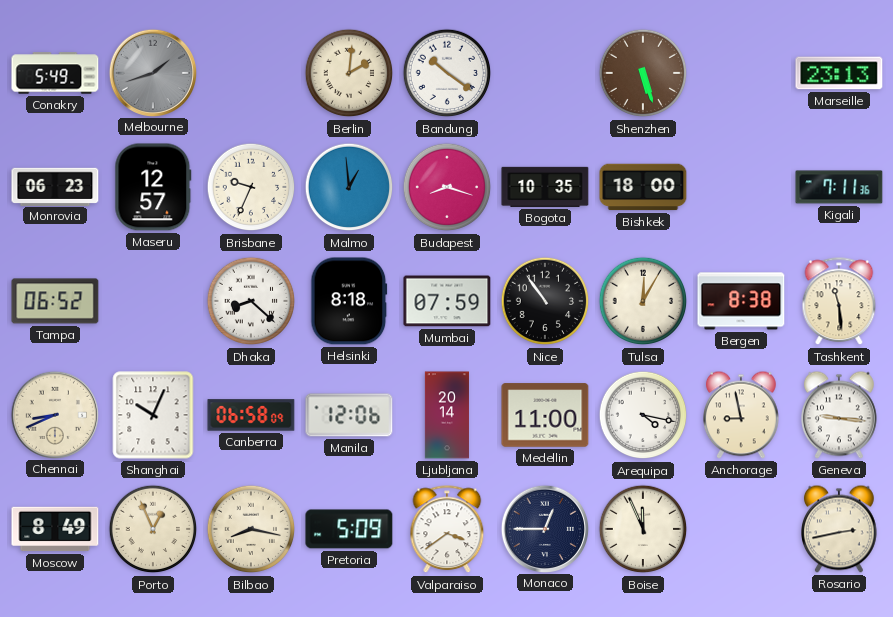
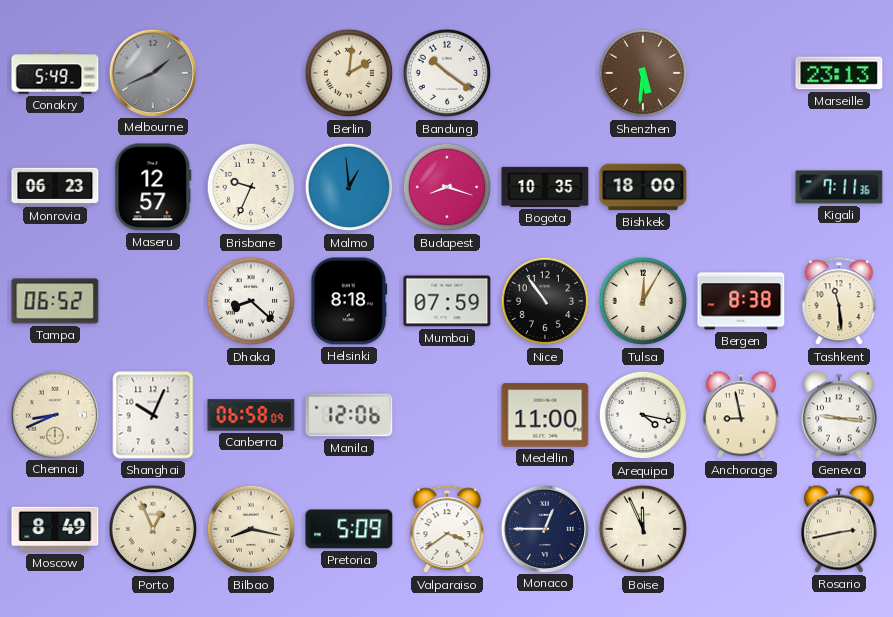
Melbourne: 1:42 -> 1:41 (152, 72)
Shenzhen: 5:27 -> 5:31 (643, 73)
Ljubljana: 20:14 -> none (447, 415)
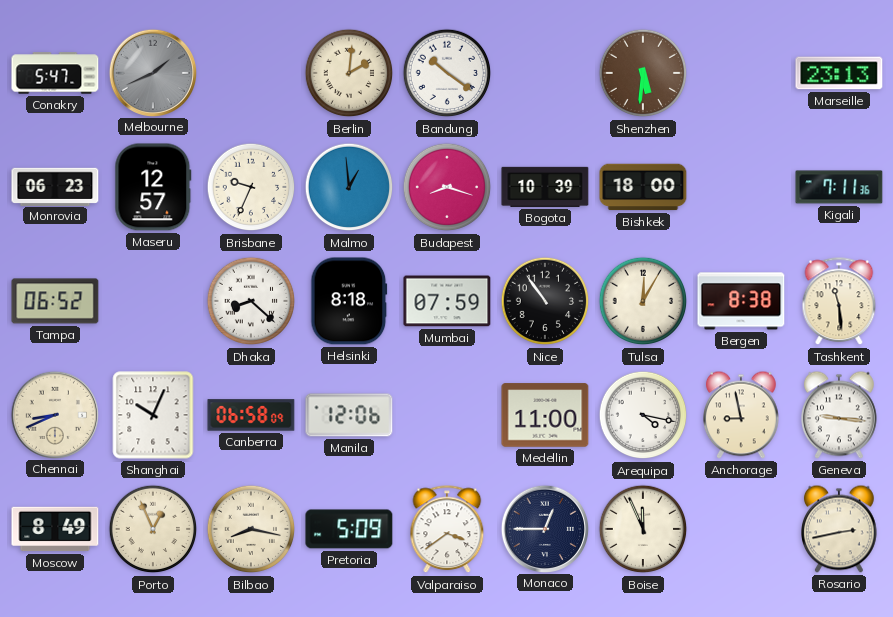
Conakry: 5:49 -> 5:47 (55, 73)
Bogota: 10:35 -> 10:39 (545, 187)
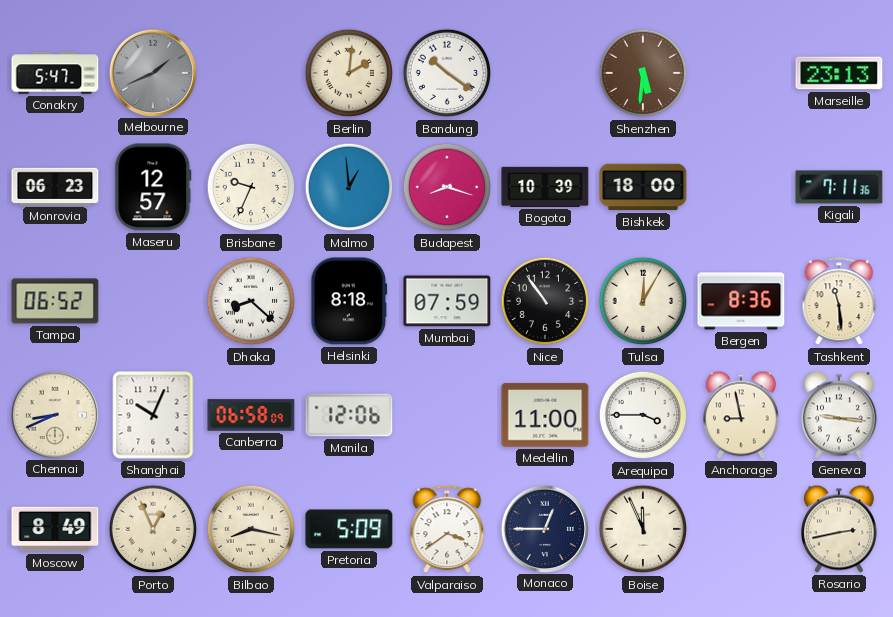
Bergen: 8:38 -> 8:36 (741, 301)
Arequipa: 4:17 -> 3:45 (643, 415)
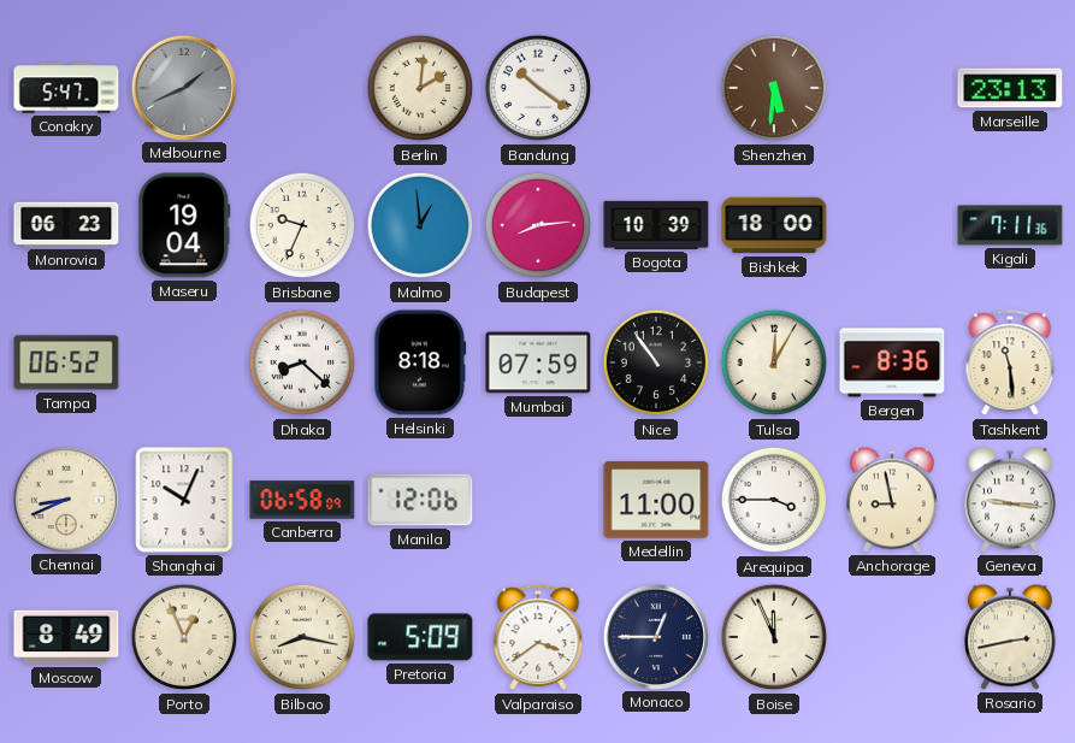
Maseru: 12:57 -> 19:04 (184, 225)
Budapest: 8:18 -> 8:14 (538, 225)
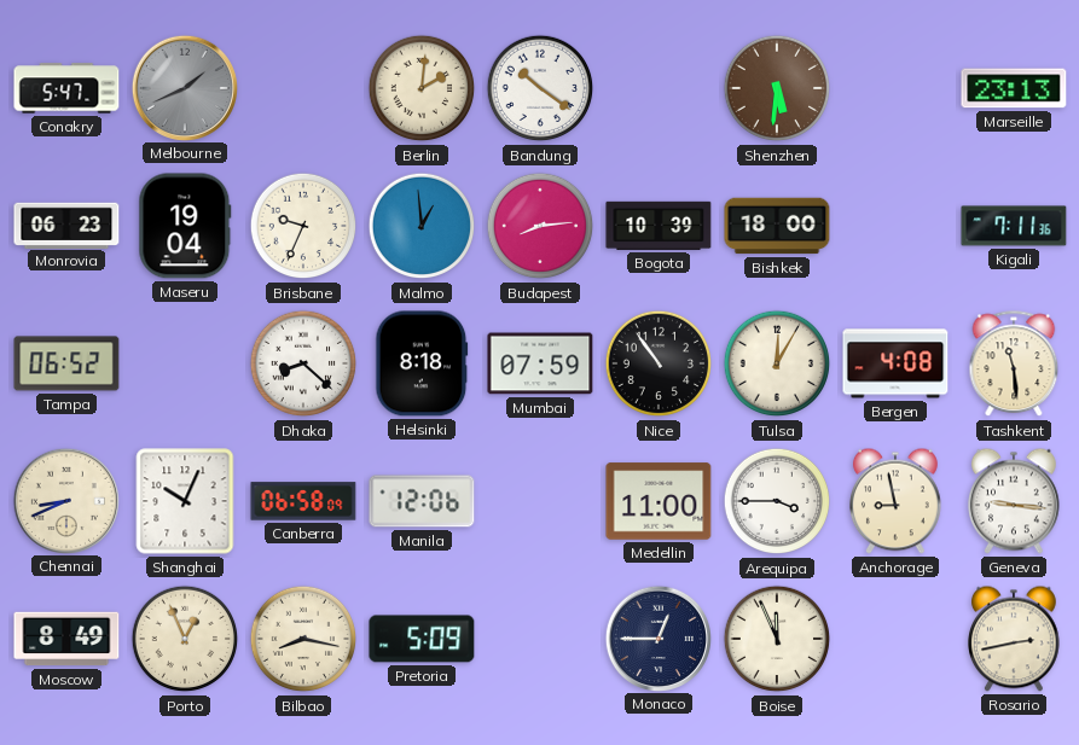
Bergen: 8:36 -> 4:08 (895, 363)
Valparaiso: 3:39 -> none (538, 638)
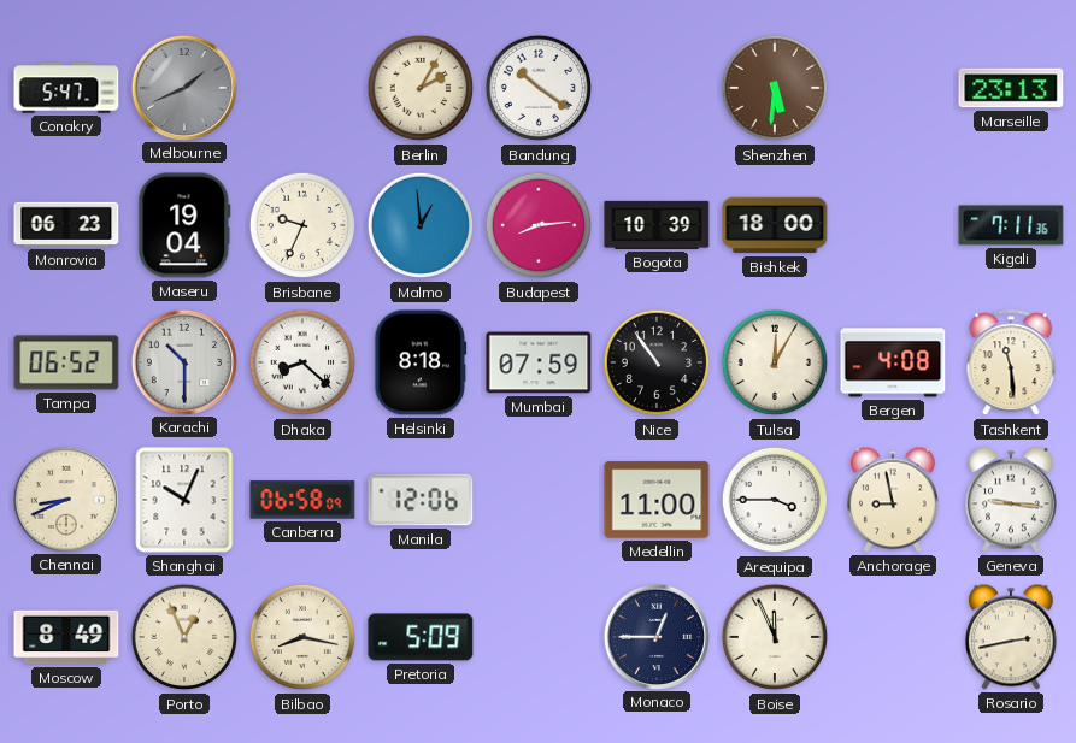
Berlin: 2:01 -> 2:05 (421, 88)
Karachi: none -> 10:30 (183, 361)
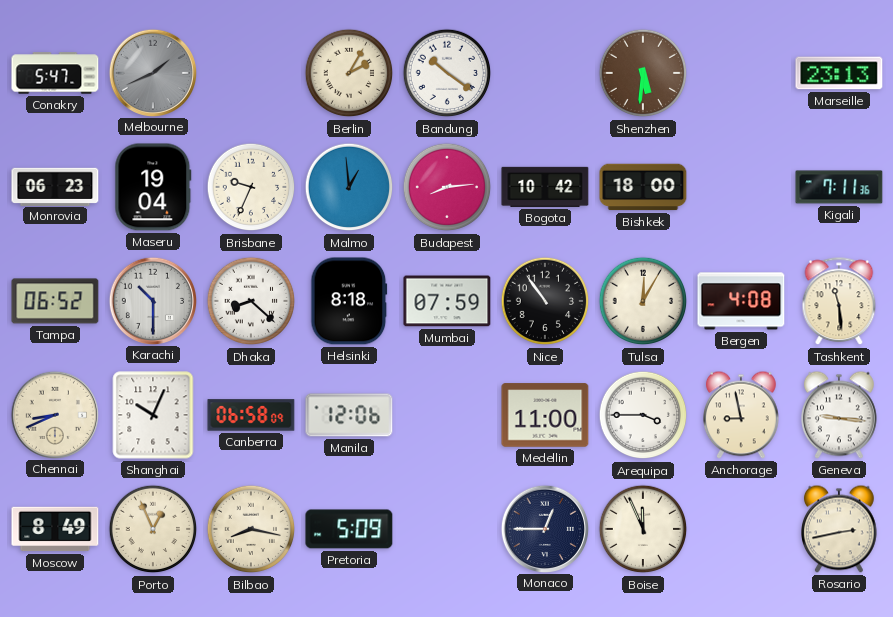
Bogota: 10:39 -> 10:42 (545, 187)
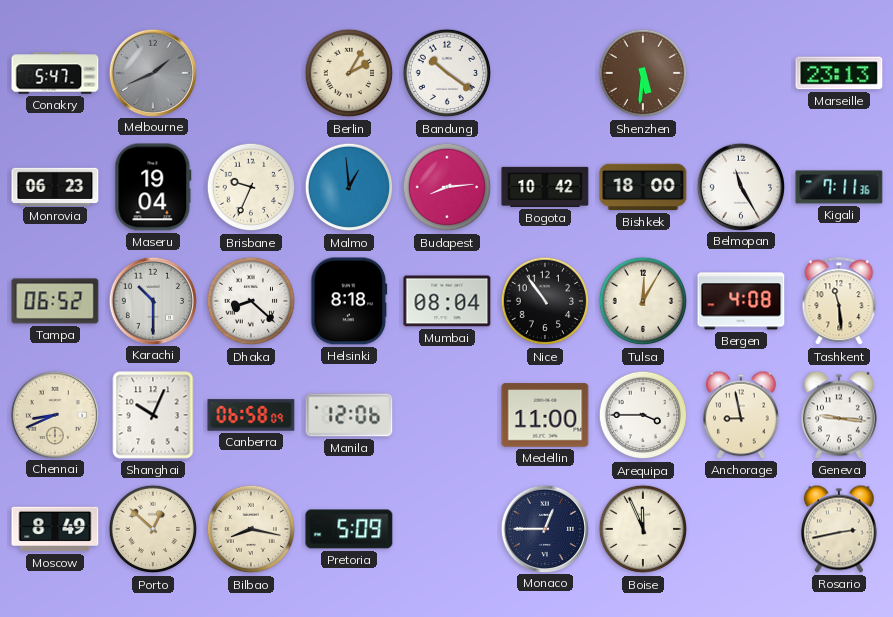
Belmopan: none -> 11:25 (740, 186)
Mumbai: 07:59 -> 08:04 (447, 301)
Porto: 12:56 -> 12:52 (153, 529)
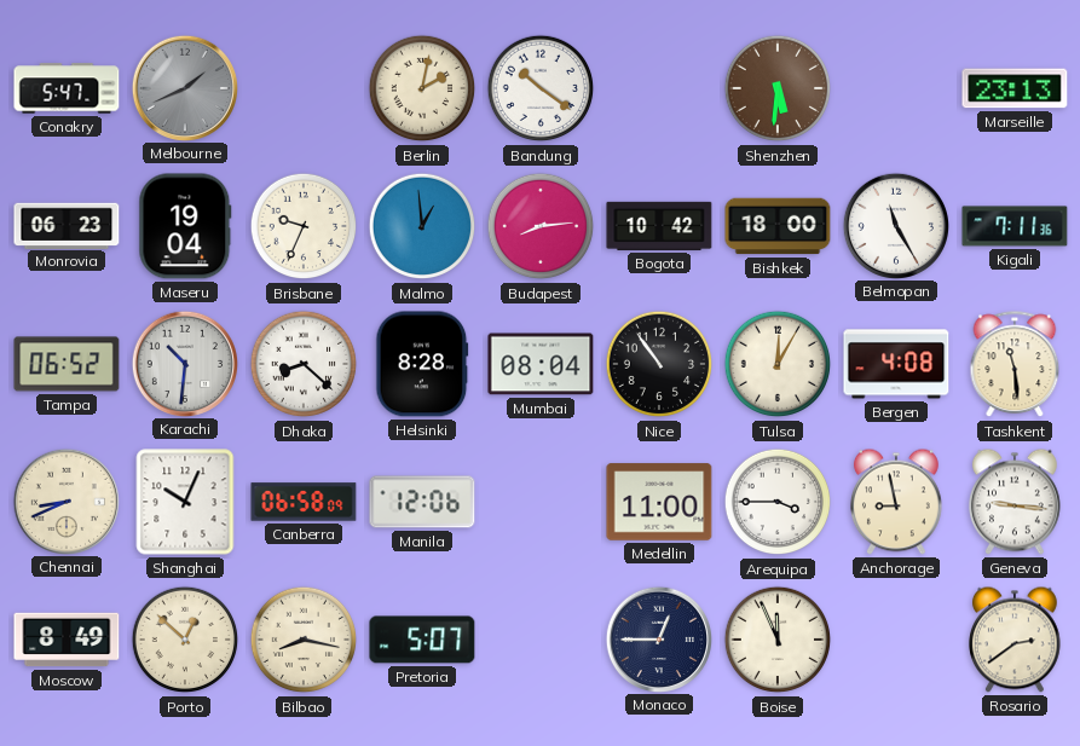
Berlin: 2:05 -> 2:02 (422, 88)
Karachi: 10:30 -> 10:31 (184, 363)
Helsinki: 8:18 -> 8:28 (422, 364)
Pretoria: 5:09 -> 5:07 (422, 640)
Rosario: 2:43 -> 2:39 (1016, 640)
